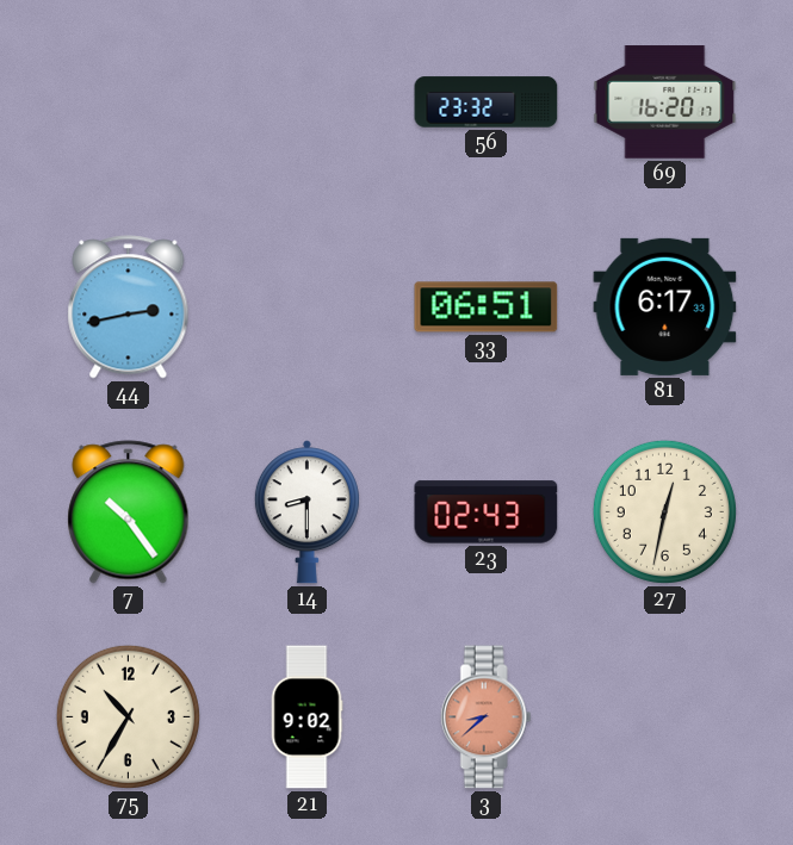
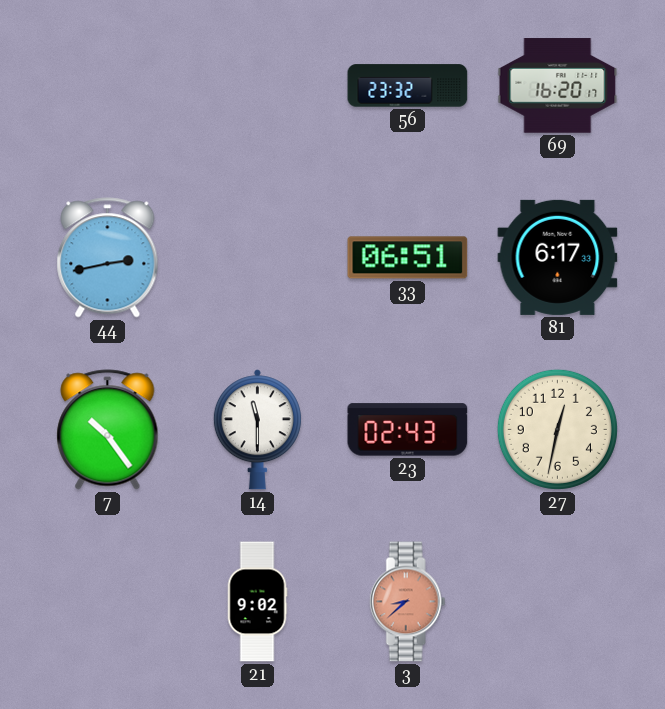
14: 8:30 -> 11:30 (257, 430)
75: 10:35 -> none (128, 716)
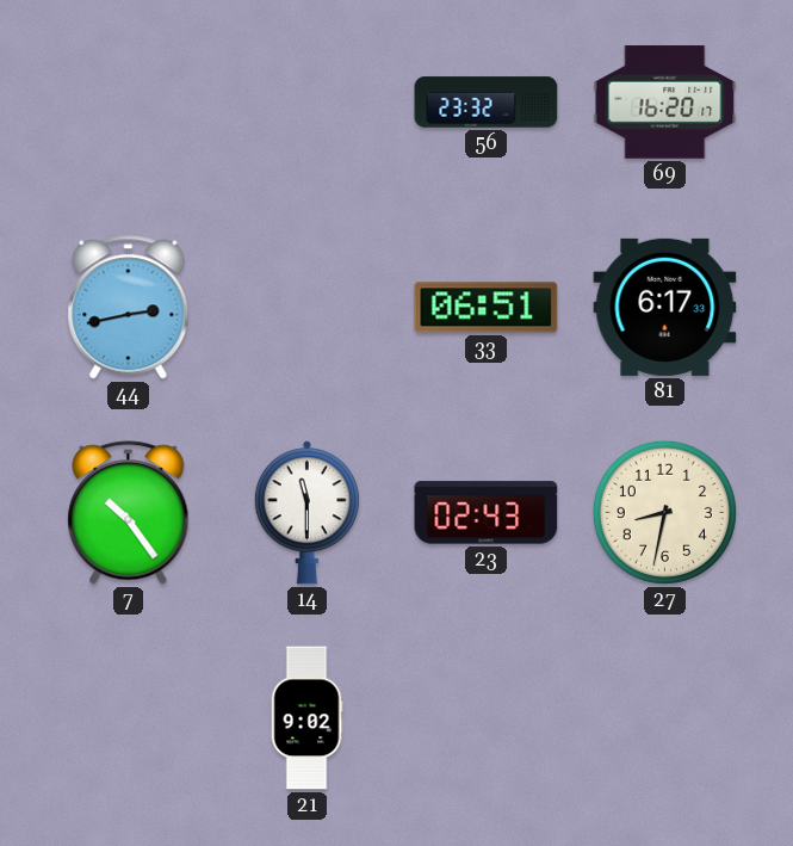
27: 12:32 -> 8:32 (664, 512)
3: 8:38 -> none (407, 602)
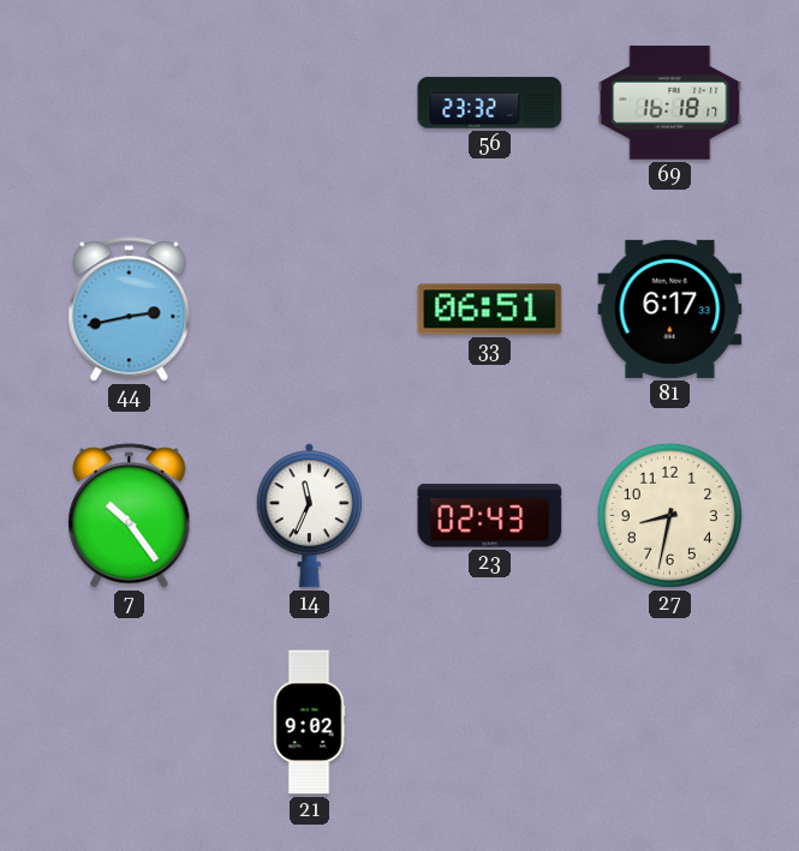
69: 16:20 -> 16:18 (670, 103)
14: 11:30 -> 11:34 (309, 516)
